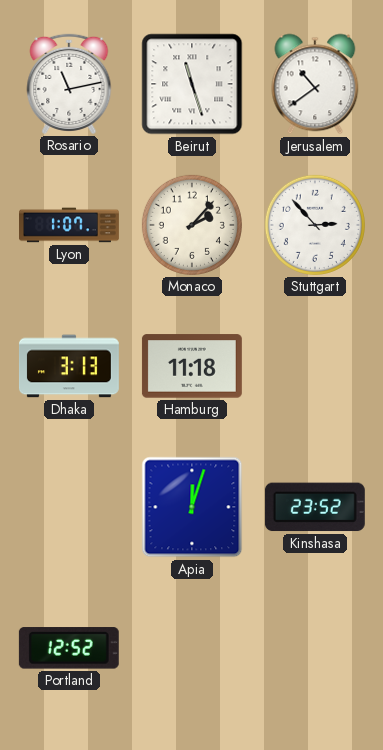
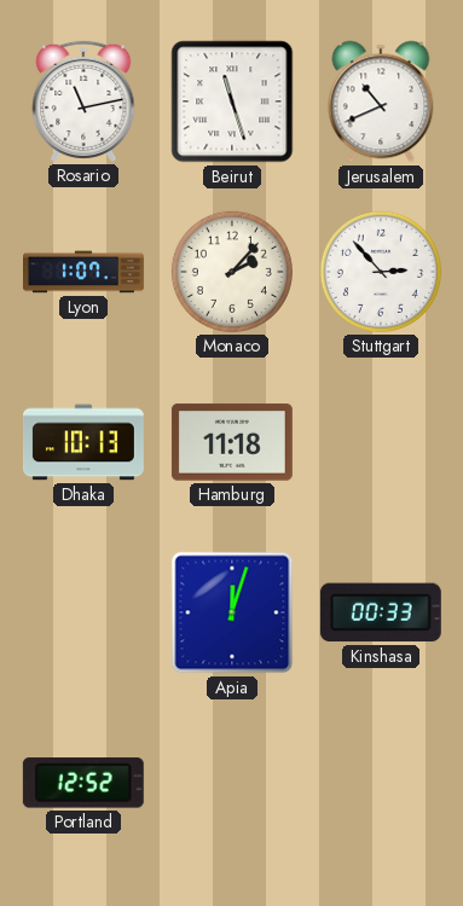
Jerusalem: 10:39 -> 10:41 (381, 101)
Dhaka: 3:13 -> 10:13 (83, 442)
Kinshasa: 23:52 -> 00:33 (381, 612)
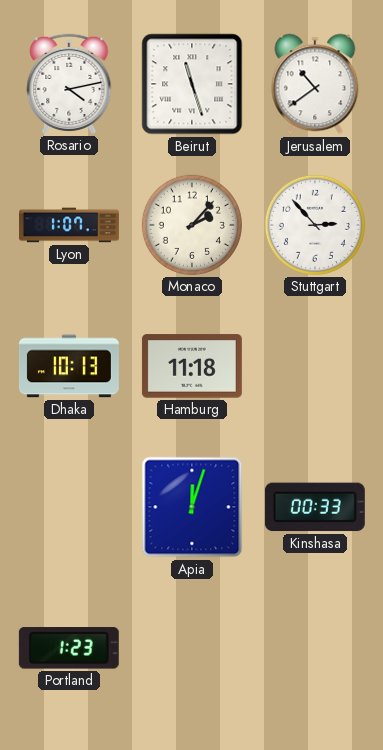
Rosario: 11:13 -> 4:13 (69, 84)
Jerusalem: 10:41 -> 10:39 (315, 84)
Portland: 12:52 -> 1:23 (69, 648)
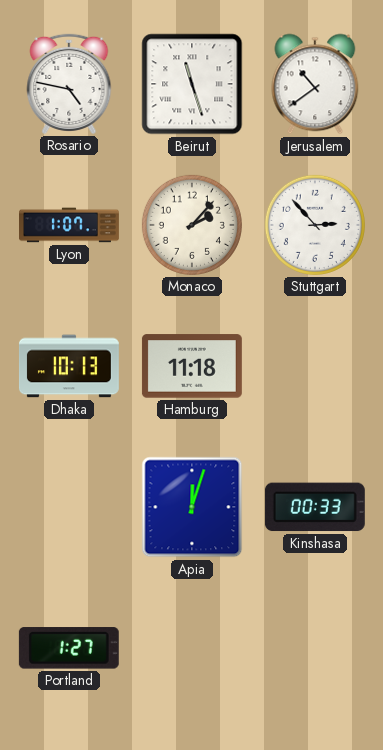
Rosario: 4:13 -> 4:47 (69, 84)
Portland: 1:23 -> 1:27 (69, 648)
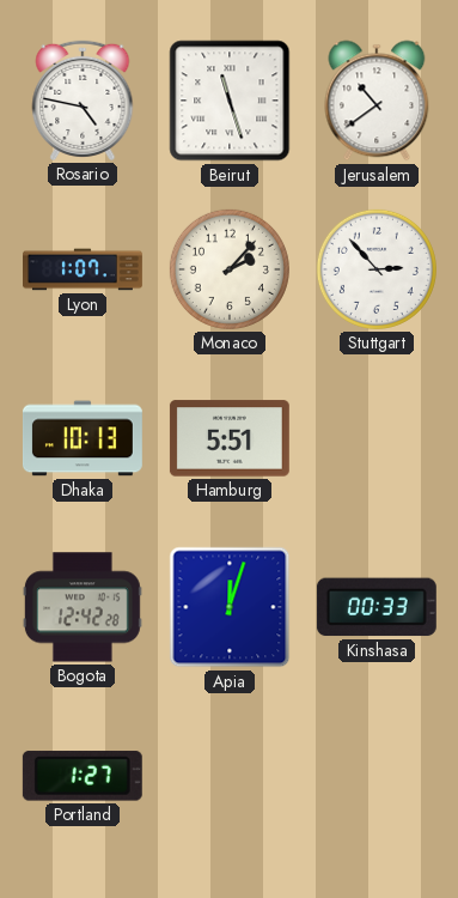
Hamburg: 11:18 -> 5:51 (230, 438)
Bogota: none -> 12:42 (83, 607)
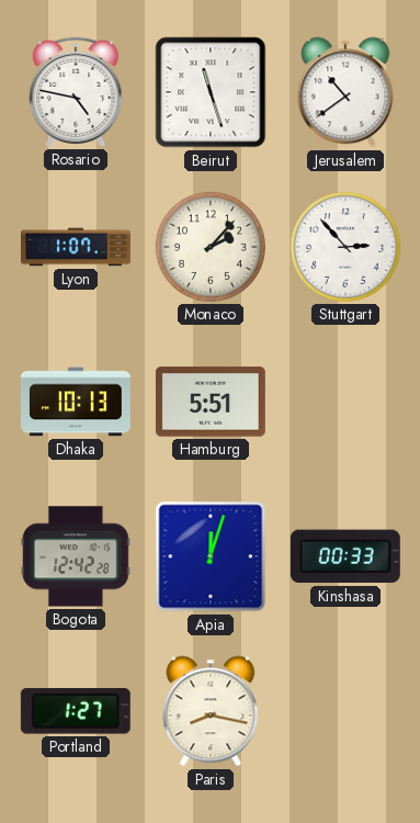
Paris: none -> 8:17 (211, 711)
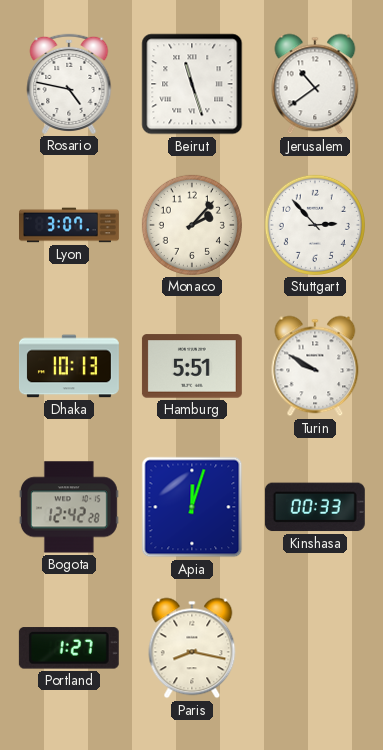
Lyon: 1:07 -> 3:07 (70, 225)
Turin: none -> 9:50 (315, 366)
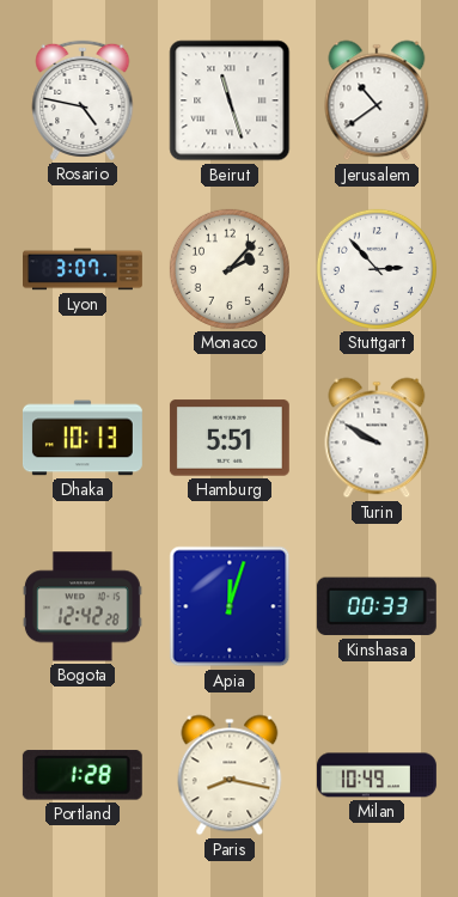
Portland: 1:27 -> 1:28 (83, 775)
Milan: none -> 10:49 (377, 775)
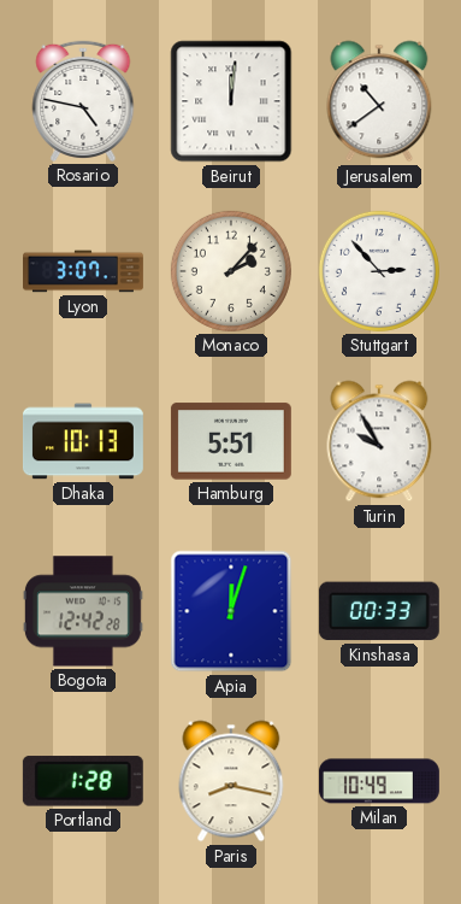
Beirut: 11:27 -> 12:01 (231, 101)
Turin: 9:50 -> 9:55 (379, 441)
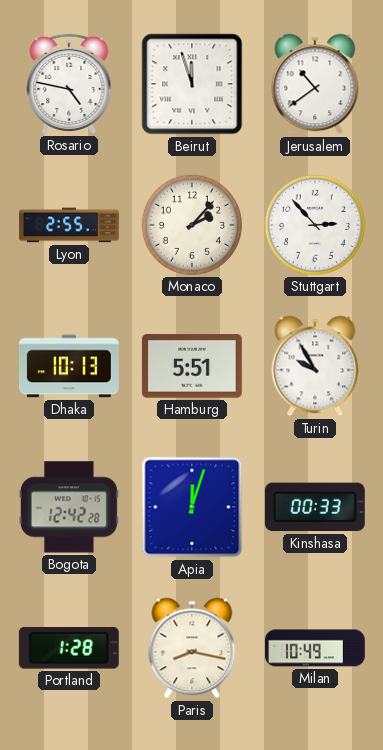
Beirut: 12:01 -> 11:57 (192, 84)
Lyon: 3:07 -> 2:55 (70, 225)
